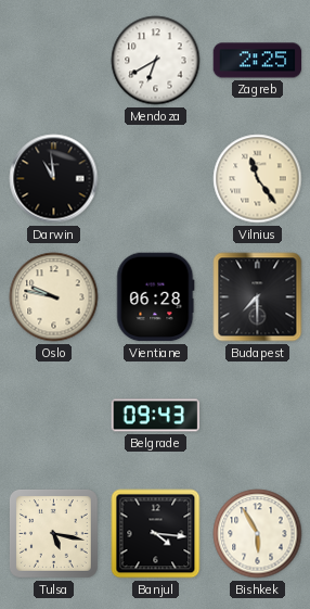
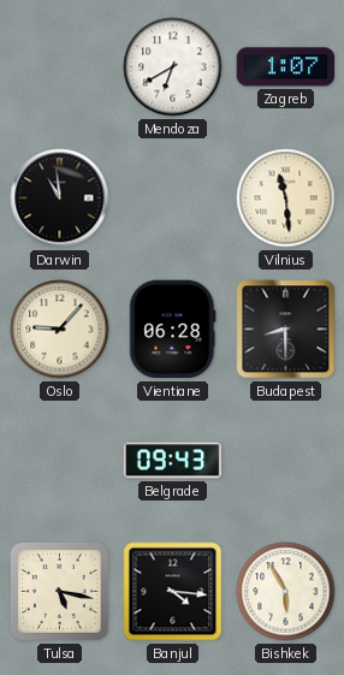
Zagreb: 2:25 -> 1:07 (286, 67)
Vilnius: 11:24 -> 11:29 (286, 199)
Oslo: 9:47 -> 9:07 (60, 330)
Budapest: 7:30 -> 8:30 (286, 330)
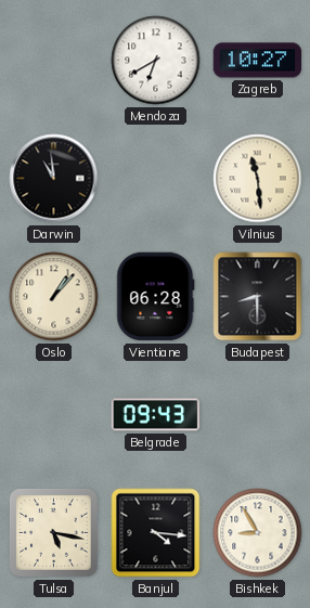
Zagreb: 1:07 -> 10:27 (258, 61)
Oslo: 9:07 -> 1:07 (54, 297)
Bishkek: 5:55 -> 8:55 (258, 533)
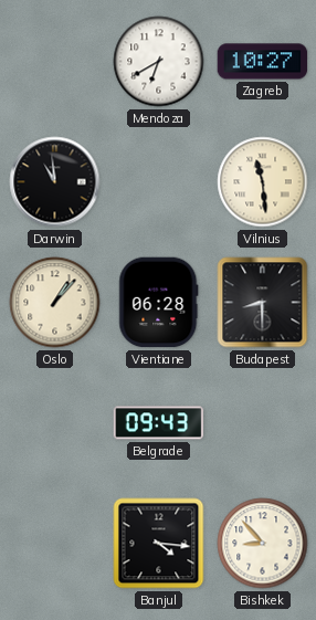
Tulsa: 5:17 -> none (54, 533)
Bishkek: 8:55 -> 8:53 (263, 544)
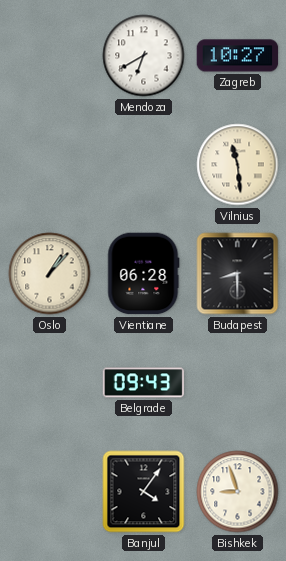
Darwin: 10:59 -> none (55, 182)
Banjul: 4:16 -> 4:06 (144, 492)
Bishkek: 8:53 -> 8:57 (238, 492)
